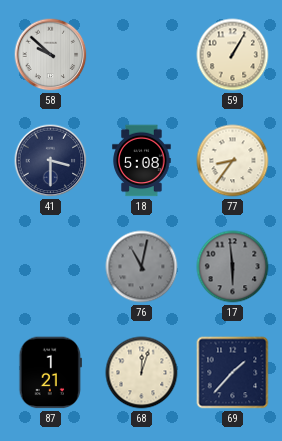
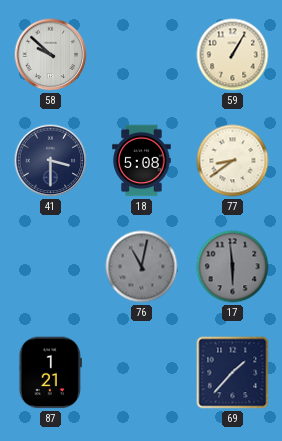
77: 8:36 -> 8:39 (233, 161)
68: 12:03 -> none (142, 373)
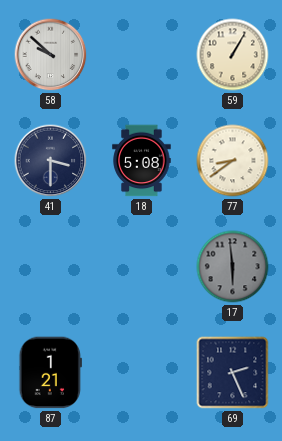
76: 11:02 -> none (142, 267)
69: 1:37 -> 2:26 (233, 373)
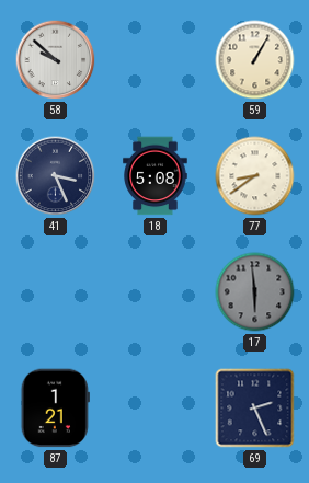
41: 3:30 -> 3:26 (56, 176)
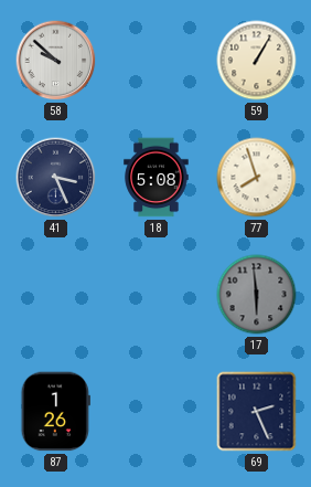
77: 8:39 -> 7:57 (257, 178)
87: 1:21 -> 1:26 (55, 412)
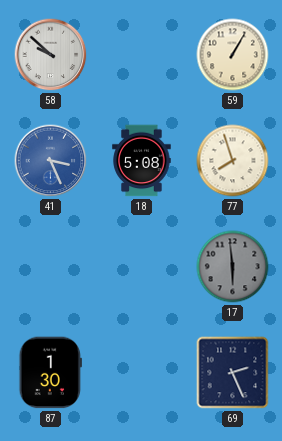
41 dial: navy -> blue (51, 161)
87: 1:26 -> 1:30 (50, 373)
